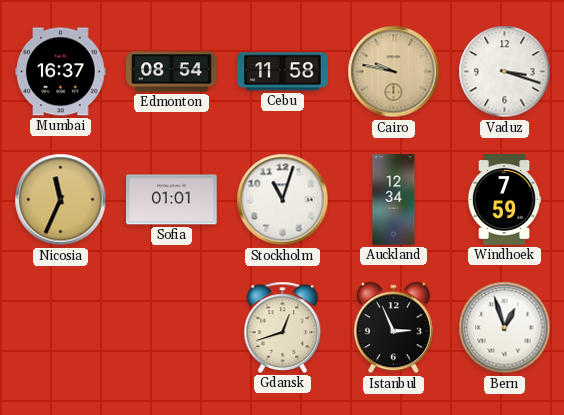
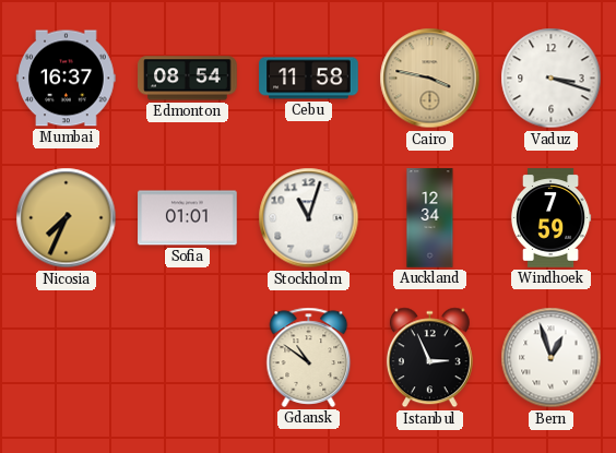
Cairo: 9:47 -> 3:47 (430, 79)
Nicosia: 11:34 -> 7:34 (67, 218)
Gdansk: 12:42 -> 10:51 (309, 357)
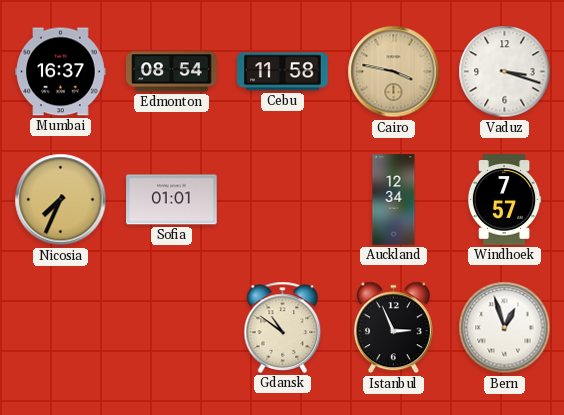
Stockholm: 11:03 -> none (309, 218)
Windhoek: 7:59 -> 7:57 (504, 200)
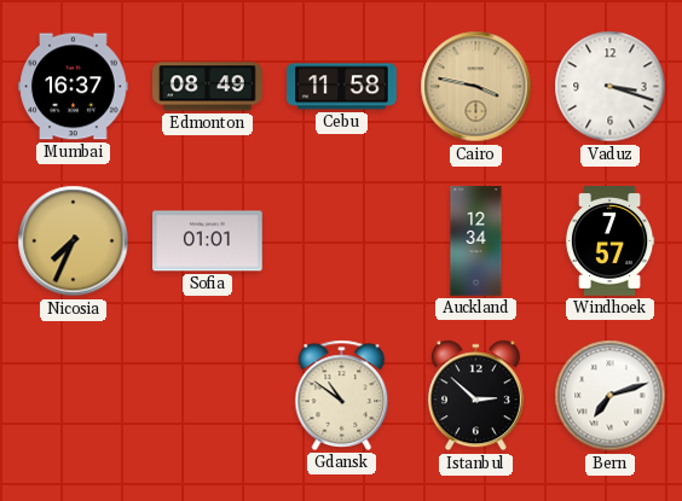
Edmonton: 08:54 -> 08:49 (208, 87)
Istanbul: 2:56 -> 2:52 (475, 396)
Bern: 12:57 -> 7:12 (611, 396)
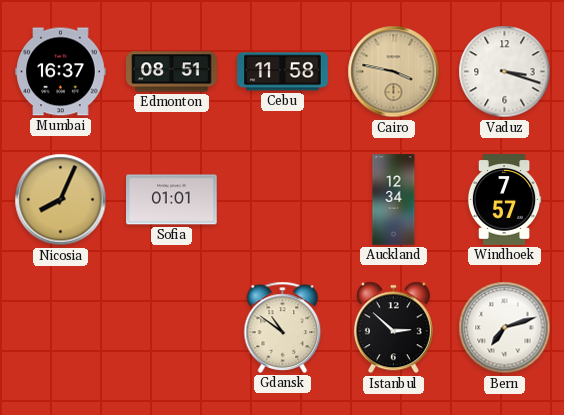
Edmonton: 08:49 -> 08:51 (172, 72)
Nicosia: 7:34 -> 8:04 (61, 200)
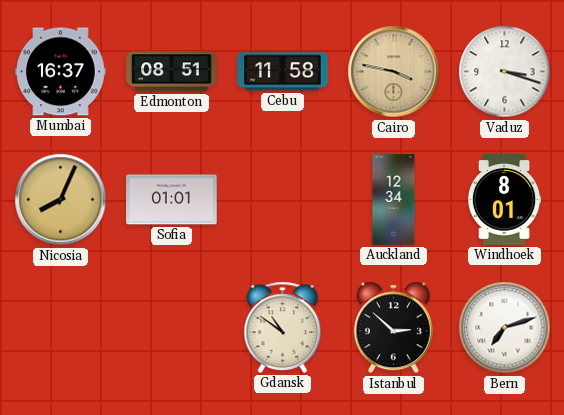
Windhoek: 7:57 -> 8:01 (504, 200)
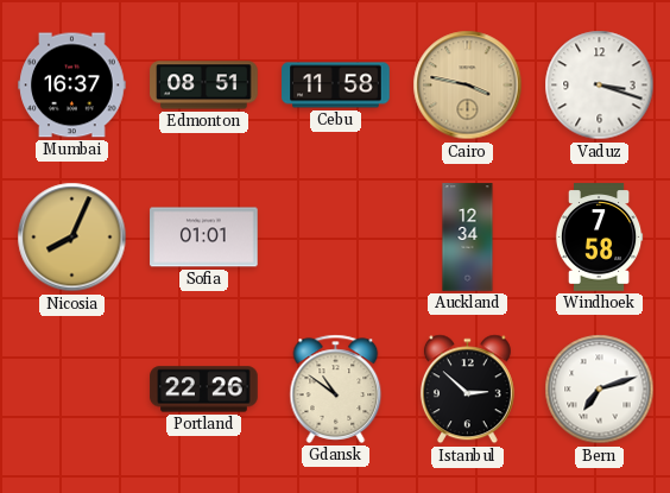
Windhoek: 8:01 -> 7:58 (599, 238)
Portland: none -> 22:26 (204, 390)
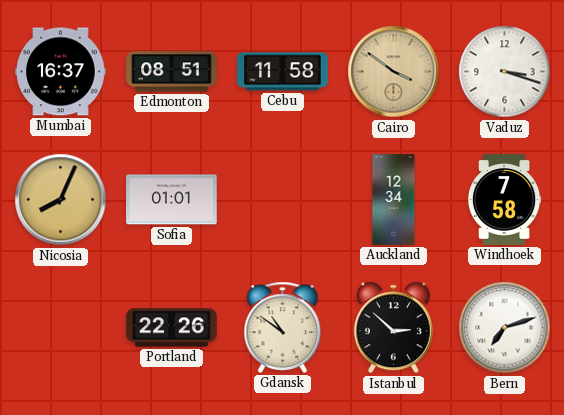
Cairo: 3:47 -> 3:51 (394, 72)
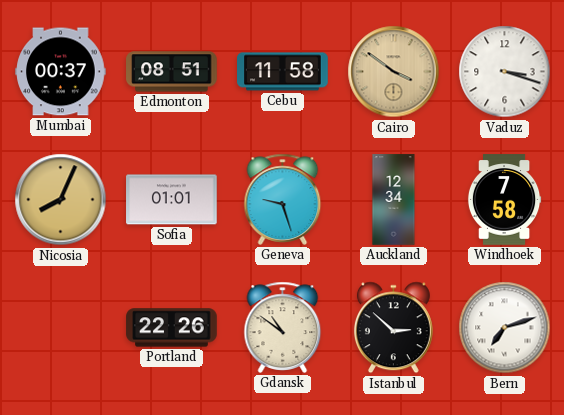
Mumbai: 16:37 -> 00:37 (61, 72)
Geneva: none -> 9:27 (283, 199)
